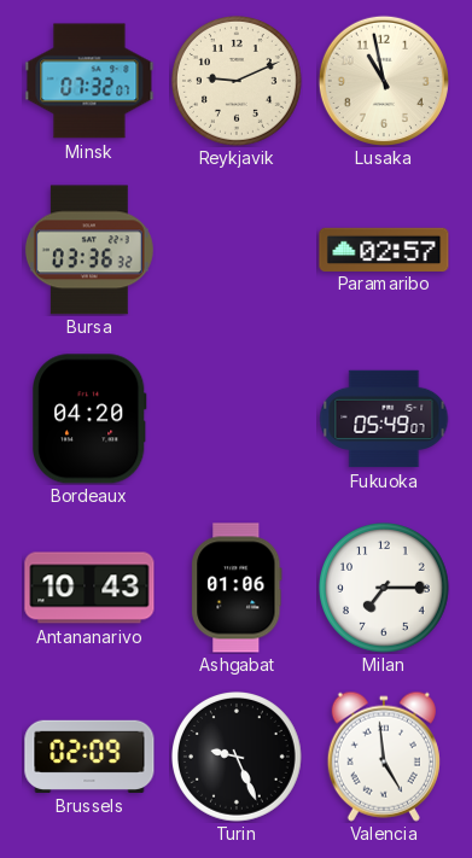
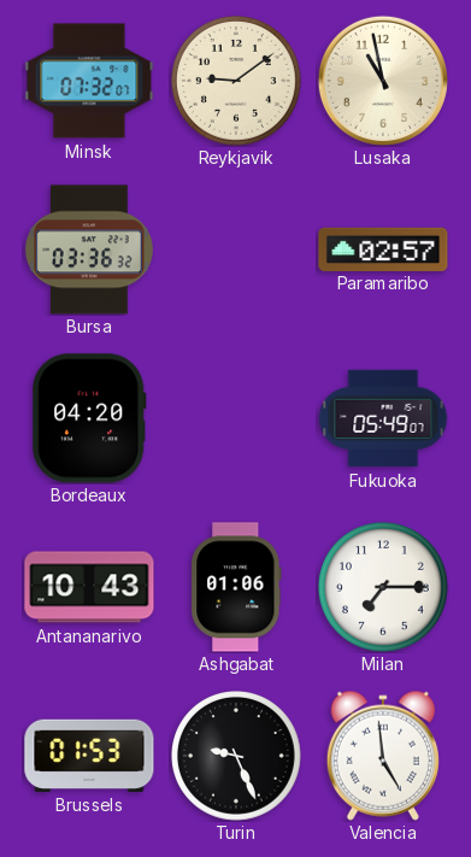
Reykjavik: 9:11 -> 9:09 (237, 82)
Brussels: 02:09 -> 01:53 (89, 756)
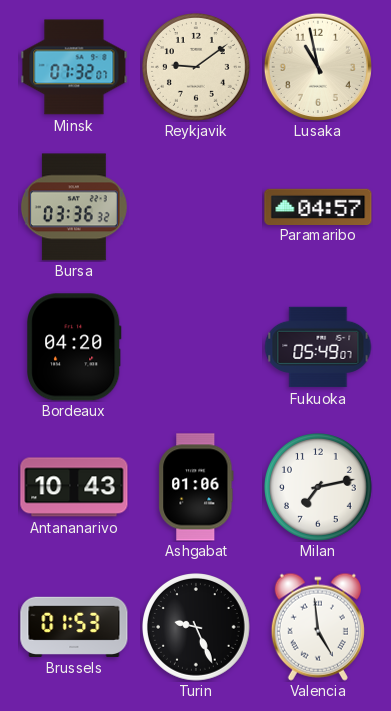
Paramaribo: 02:57 -> 04:57 (318, 206)
Milan: 7:15 -> 7:13 (319, 488)
